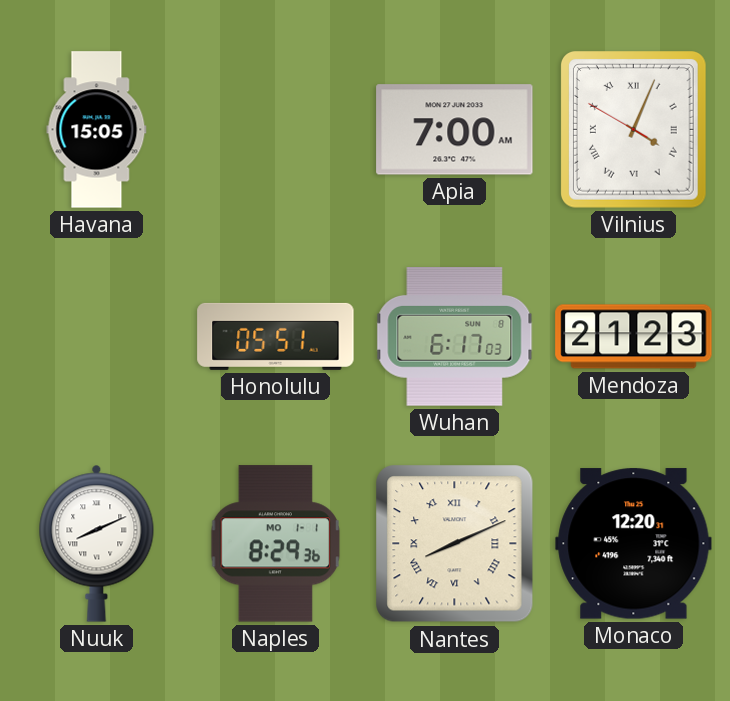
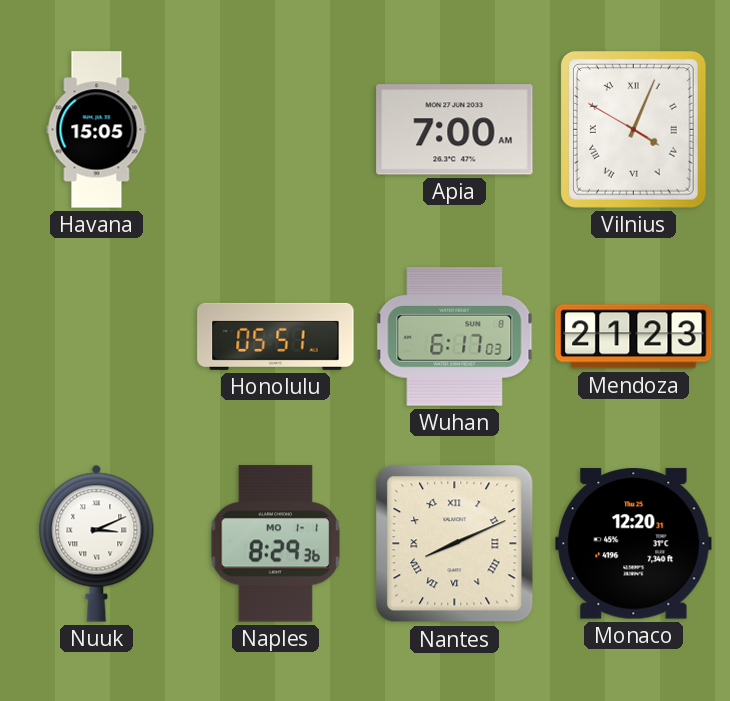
Nuuk: 8:11 -> 3:11 (97, 543)
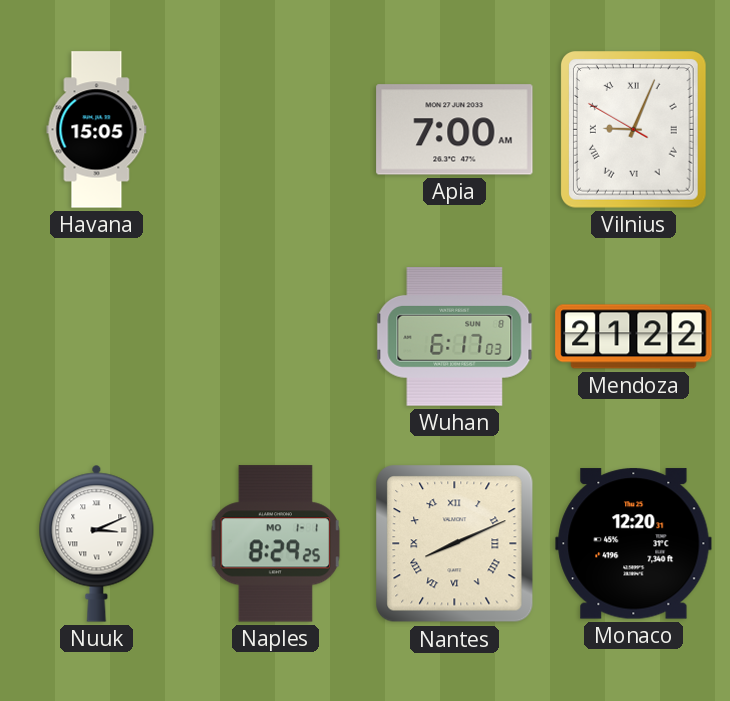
Vilnius: 4:03 -> 9:03 (633, 130)
Honolulu: 05:51 -> none (276, 336)
Mendoza: 21:23 -> 21:22 (634, 337)
Naples: 8:29:36 -> 8:29:25 (276, 544)
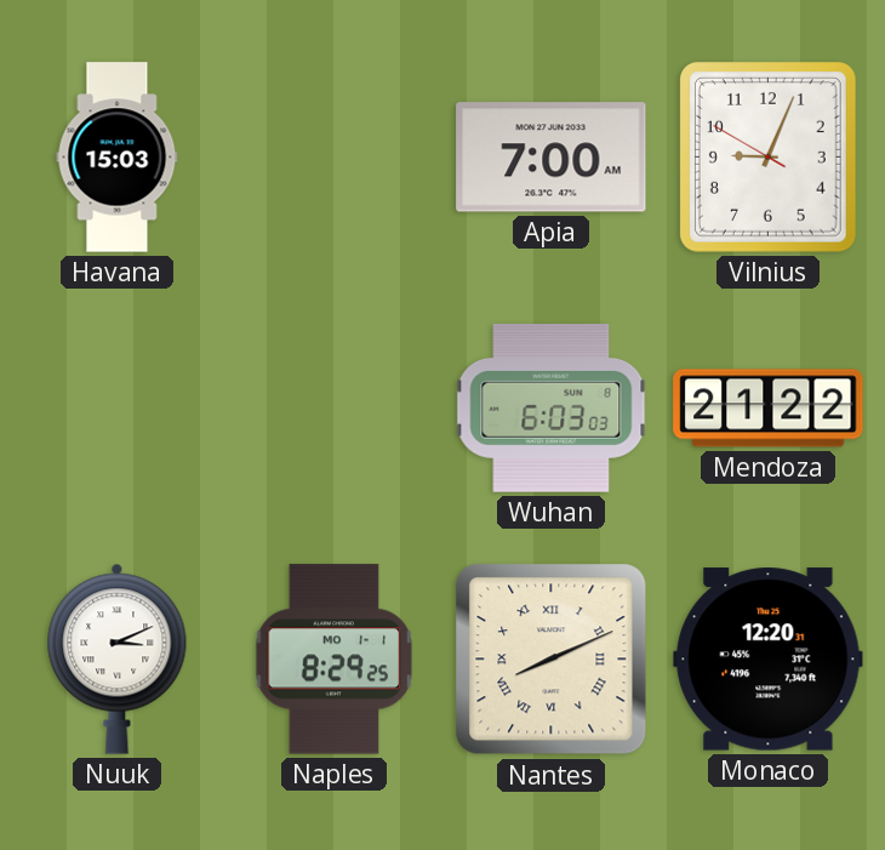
Havana: 15:05 -> 15:03 (118, 158)
Vilnius numerals: Roman -> Arabic (767, 158)
Wuhan: 6:17 -> 6:03 (552, 409)
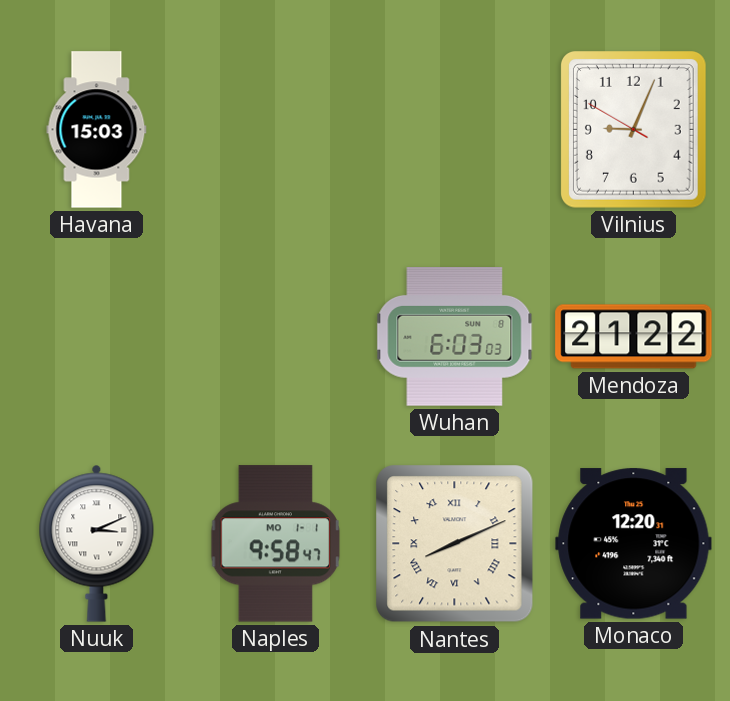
Apia: 7:00 -> none (552, 158)
Naples: 8:29 -> 9:58 (276, 544)
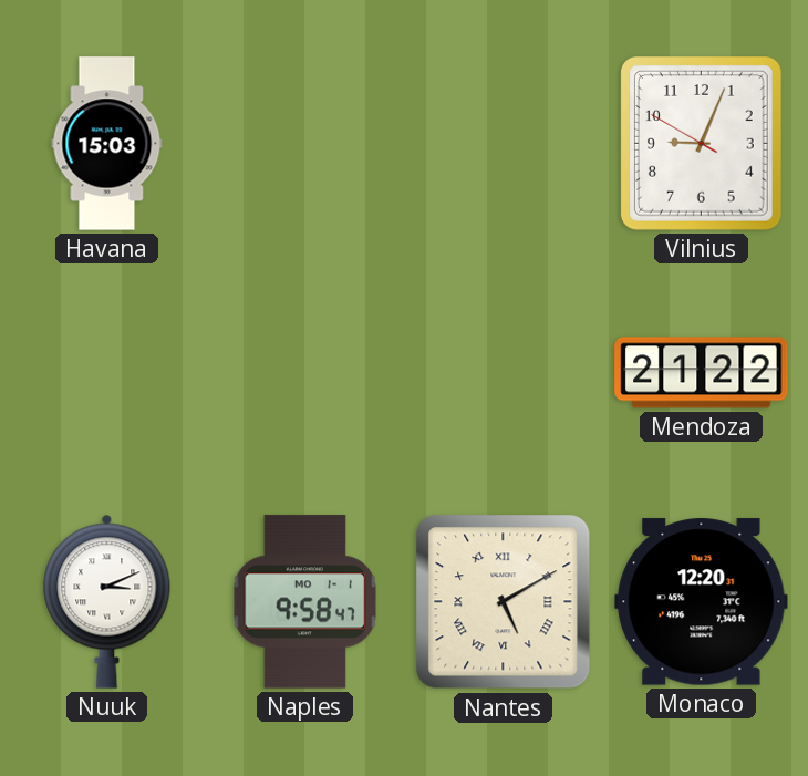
Wuhan: 6:03 -> none (455, 337)
Nantes: 8:11 -> 5:10 (504, 602)
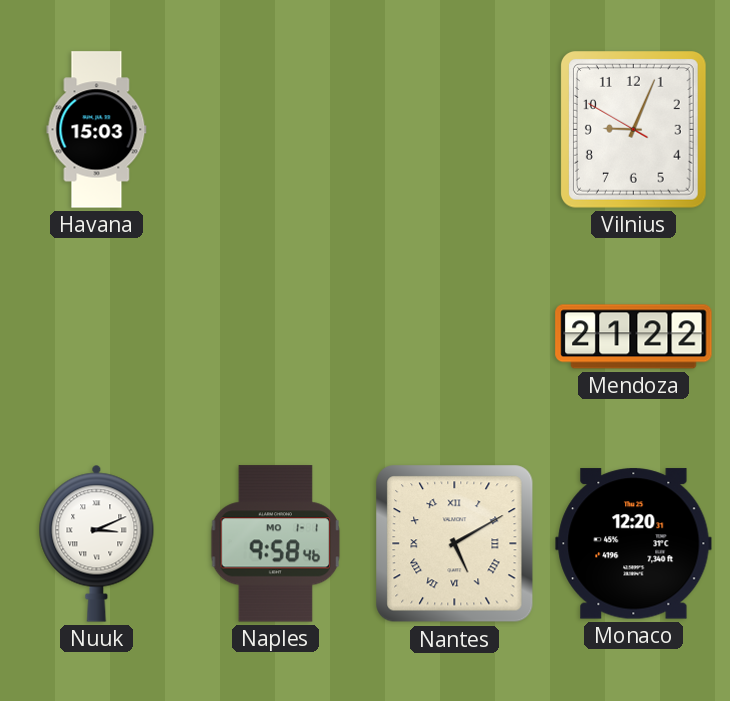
Naples: 9:58:47 -> 9:58:46 (276, 544)
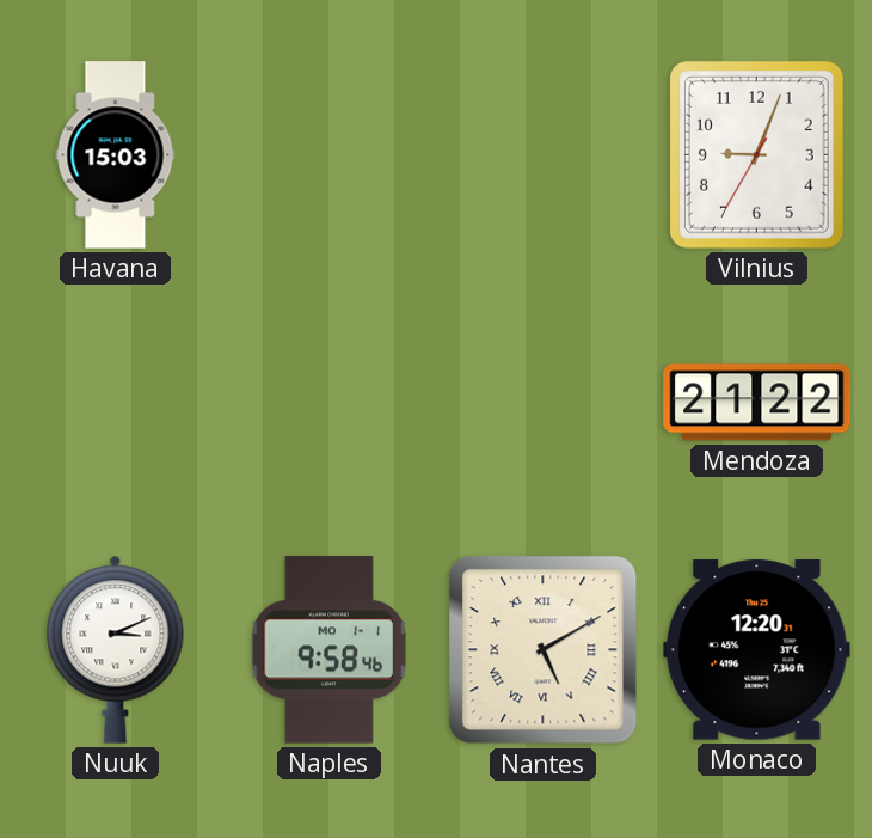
Vilnius: 9:03:50 -> 9:03:35 (756, 155)
